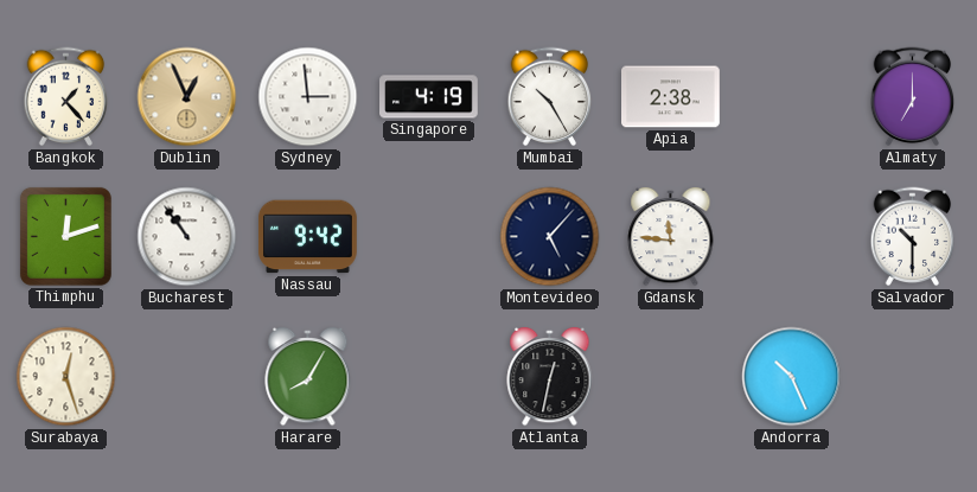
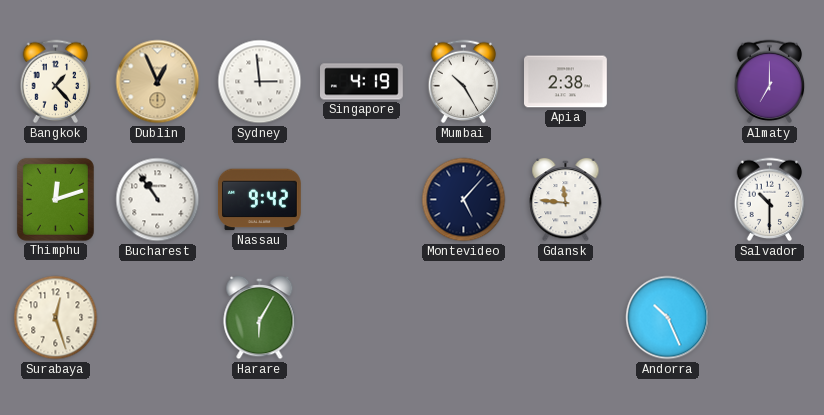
Harare: 8:05 -> 6:05 (260, 318)
Atlanta: 12:32 -> none (550, 377)
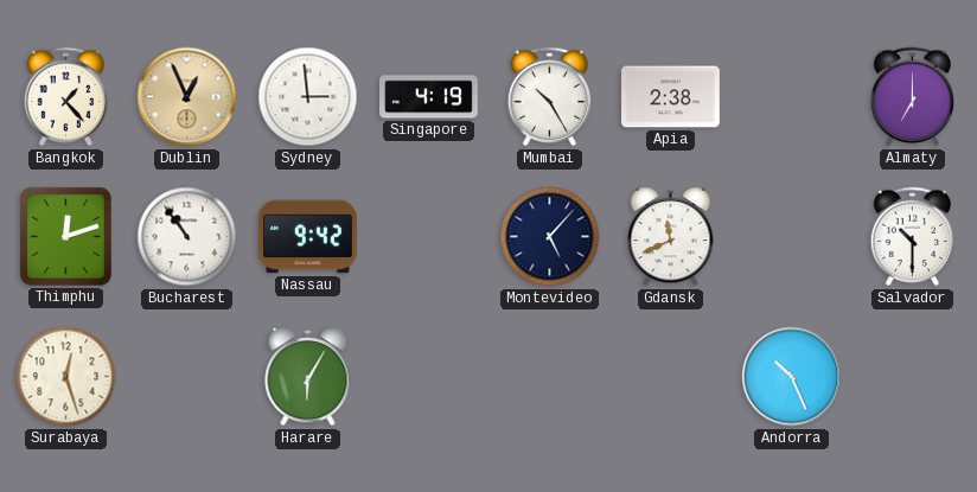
Gdansk: 11:46 -> 11:41 (671, 237)
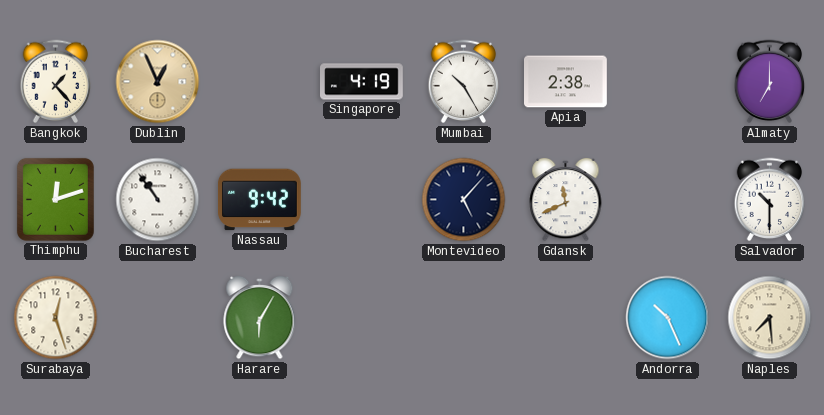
Sydney: 2:59 -> none (308, 97)
Naples: none -> 7:29 (770, 318)
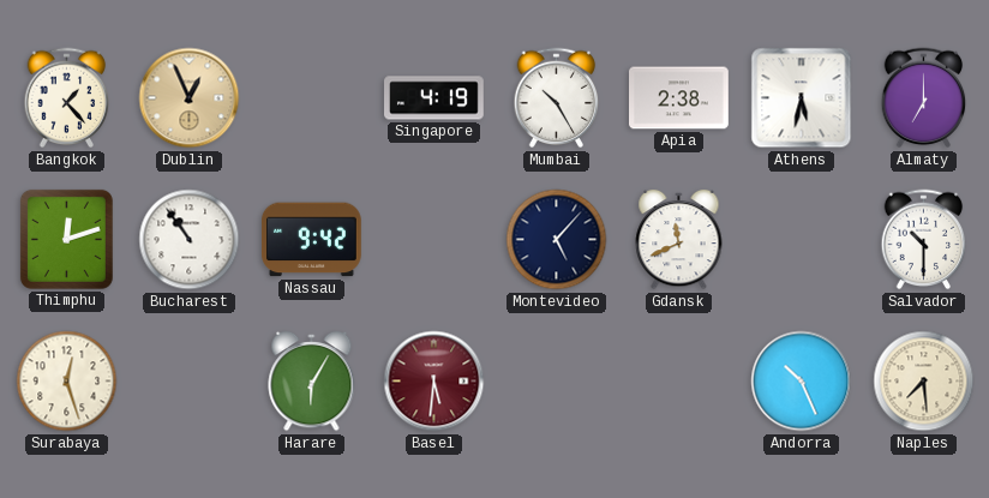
Athens: none -> 5:32 (802, 98)
Basel: none -> 5:31 (434, 382)
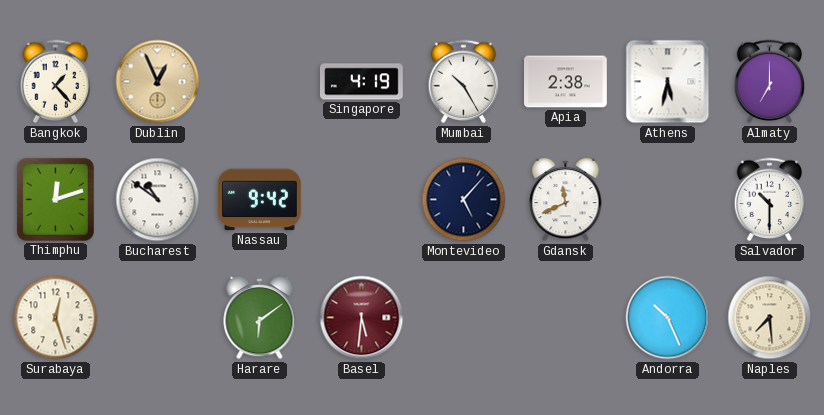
Bucharest: 10:54 -> 10:51 (158, 200)
Harare: 6:05 -> 6:09 (260, 318)
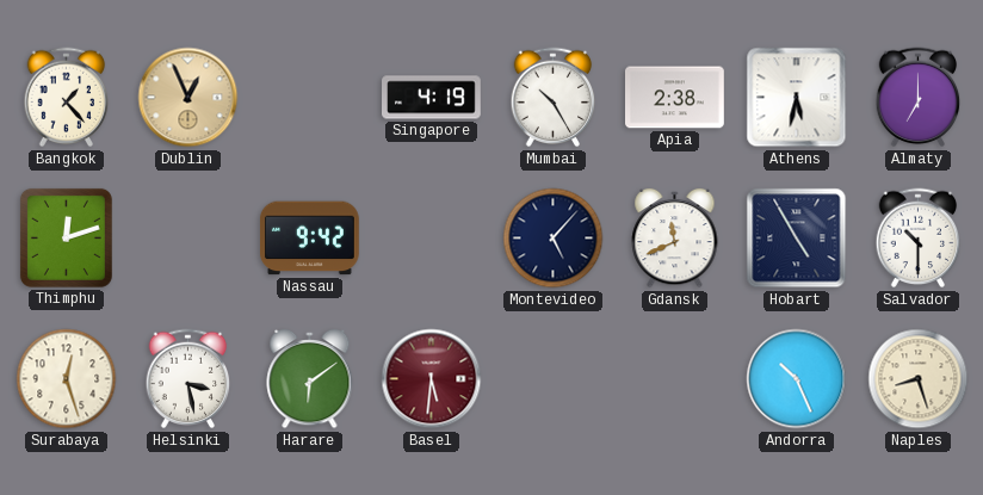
Bucharest: 10:51 -> none (158, 200)
Hobart: none -> 4:55 (797, 239)
Helsinki: none -> 3:28 (188, 379)
Naples: 7:29 -> 8:27 (919, 379)
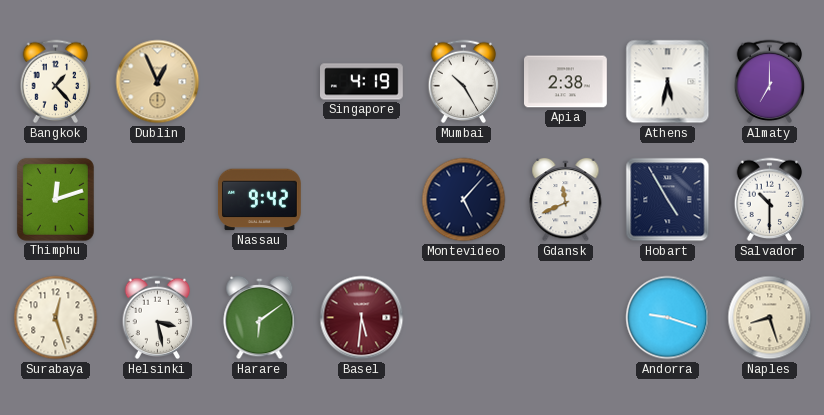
Andorra: 10:26 -> 9:18 (668, 318)
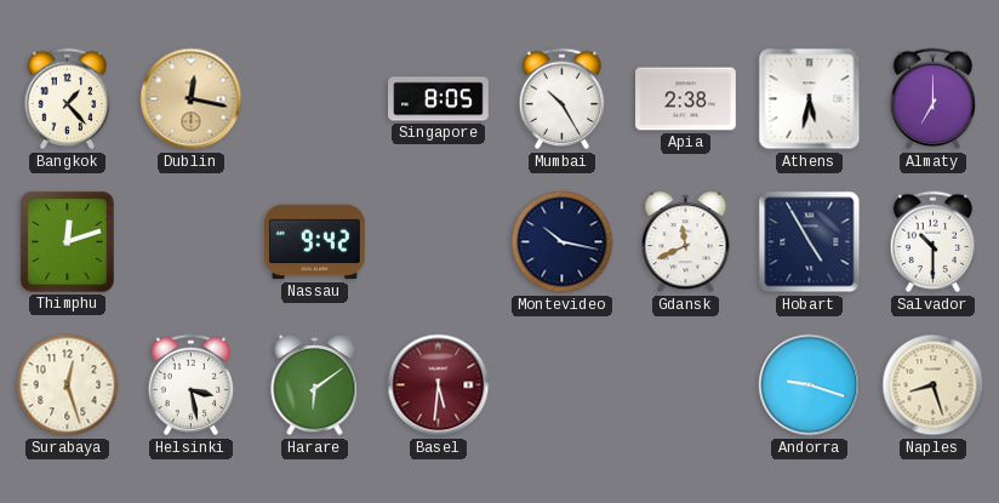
Dublin: 12:56 -> 12:17 (192, 99)
Singapore: 4:19 -> 8:05 (439, 99)
Montevideo: 5:07 -> 10:17 (563, 242)
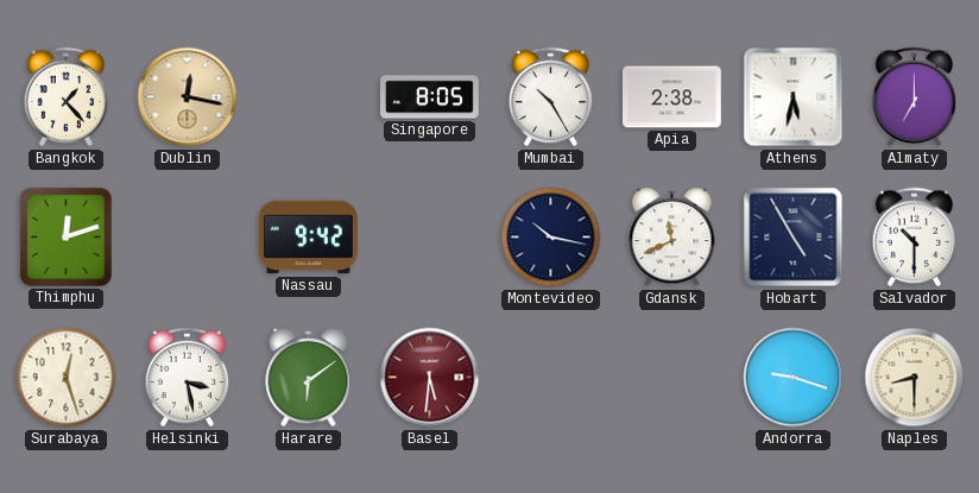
Naples: 8:27 -> 8:30 (915, 378)
